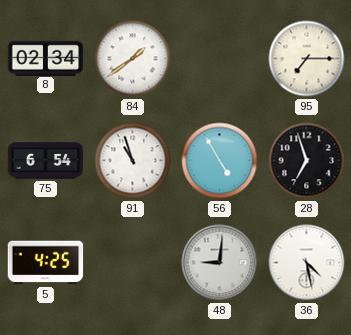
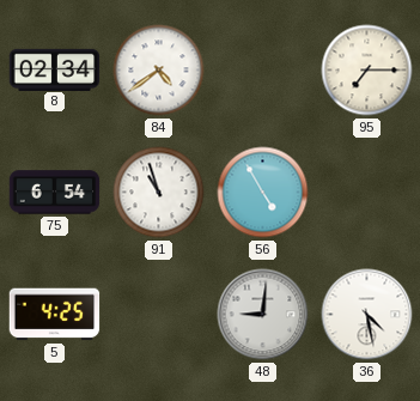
84: 1:39 -> 4:39 (159, 71)
28: 6:57 -> none (307, 161)
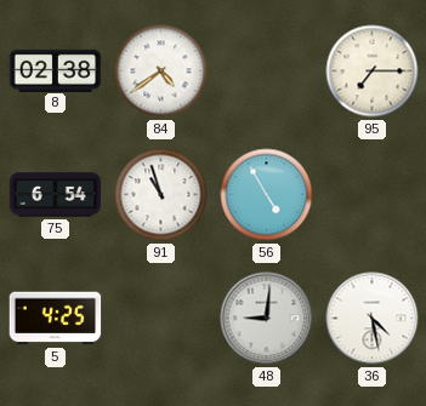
8: 02:34 -> 02:38 (56, 70)
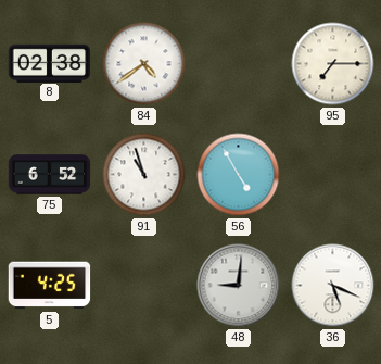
75: 6:54 -> 6:52 (50, 175)
36: 4:28 -> 5:19 (333, 286)
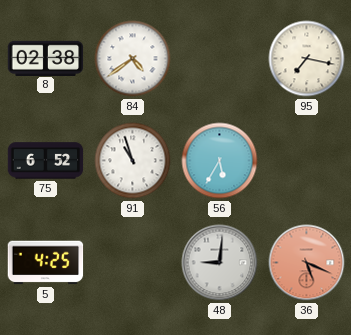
95: 7:15 -> 7:17 (307, 59)
56: 4:55 -> 5:35 (220, 161)
36 dial: white -> salmon (307, 263)
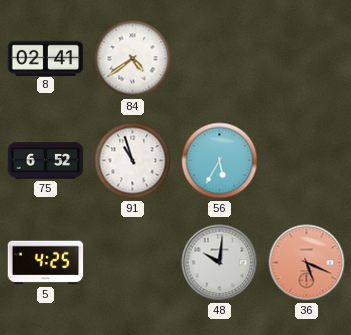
8: 02:38 -> 02:41 (46, 58)
95: 7:17 -> none (307, 59)
48: 9:01 -> 10:01 (220, 263)
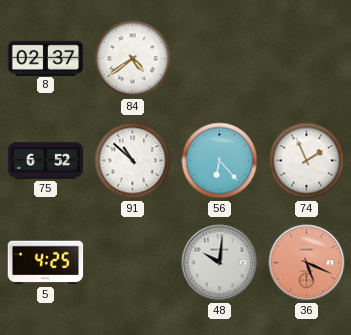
8: 02:41 -> 02:37 (46, 58)
91: 10:57 -> 10:52 (133, 161)
56: 5:35 -> 6:23 (220, 161)
74: none -> 1:56 (307, 161)
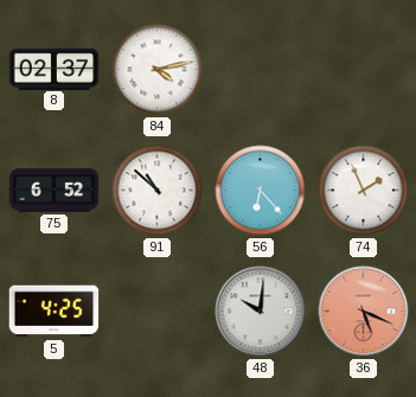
84: 4:39 -> 4:13 (158, 70)
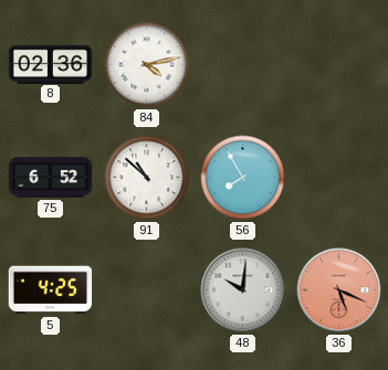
8: 02:37 -> 02:36 (51, 64)
56: 6:23 -> 7:55 (243, 178)
74: 1:56 -> none (364, 191)
